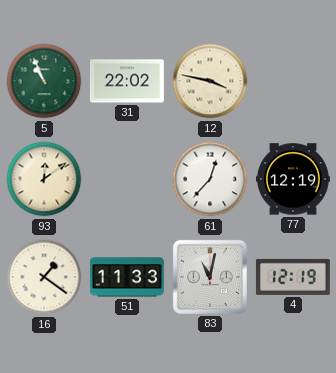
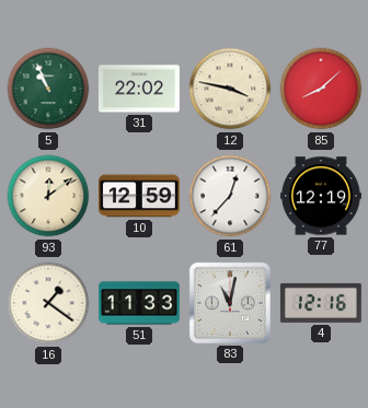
85: none -> 8:08 (321, 89)
10: none -> 12:59 (139, 196)
4: 12:19 -> 12:16 (321, 303)
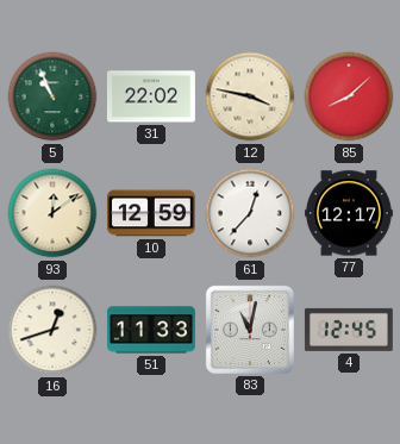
77: 12:19 -> 12:17 (349, 213)
16: 1:21 -> 12:42 (52, 330)
4: 12:16 -> 12:45 (349, 330)
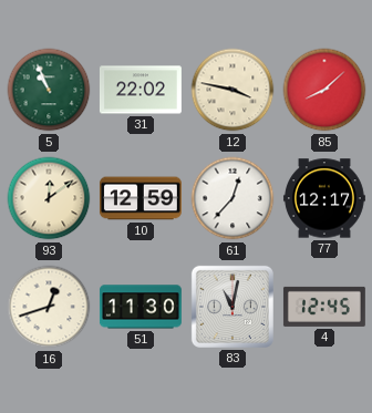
51: 11:33 -> 11:30 (141, 307)
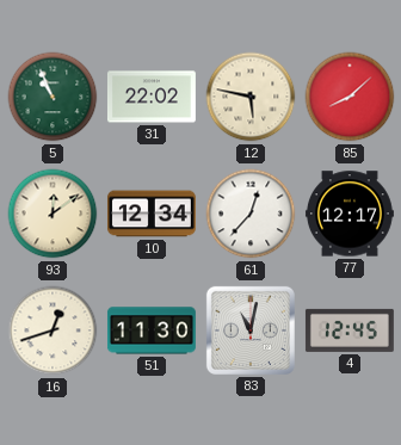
12: 3:47 -> 5:47 (251, 97)
10: 12:59 -> 12:34 (152, 214)
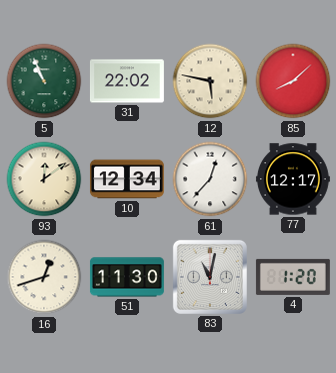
4: 12:45 -> 1:20 (293, 277)
